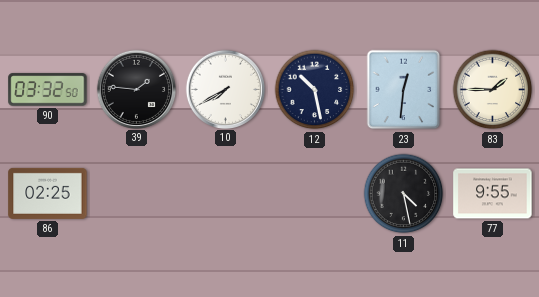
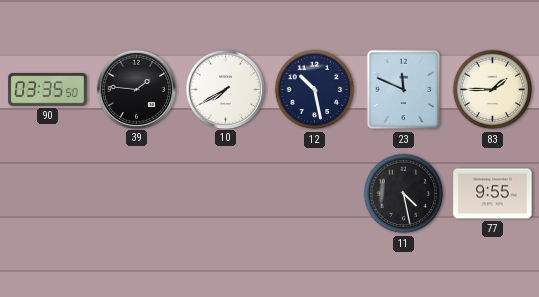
90: 03:32 -> 03:35 (48, 90)
23: 12:31 -> 11:49 (404, 90)
86: 02:25 -> none (48, 193)
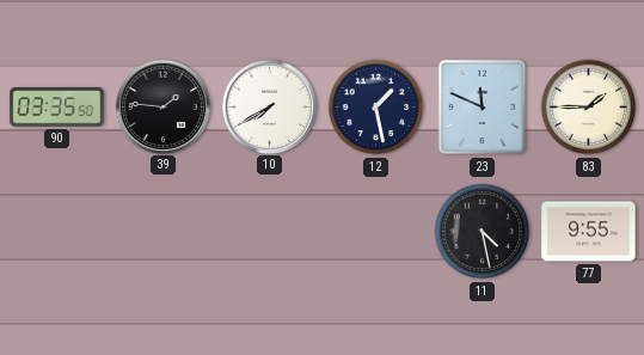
12: 10:28 -> 1:28 (376, 108)
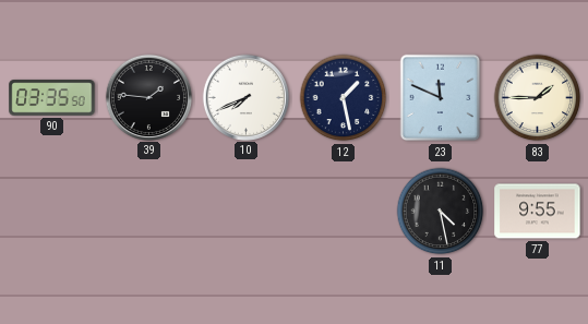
10: 7:40 -> 7:41 (245, 97)
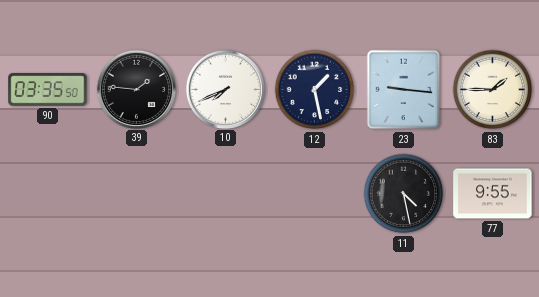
23: 11:49 -> 9:16 (404, 90)
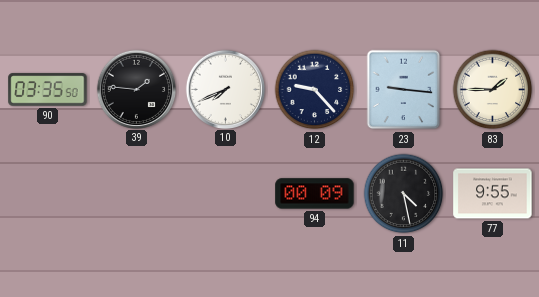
12: 1:28 -> 9:23 (315, 90)
94: none -> 00:09 (315, 194)
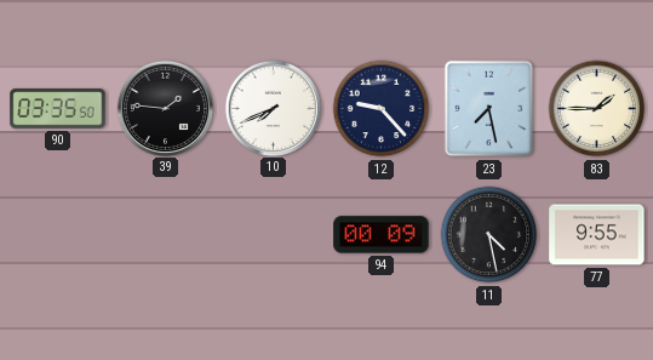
23: 9:16 -> 7:28 (489, 109)
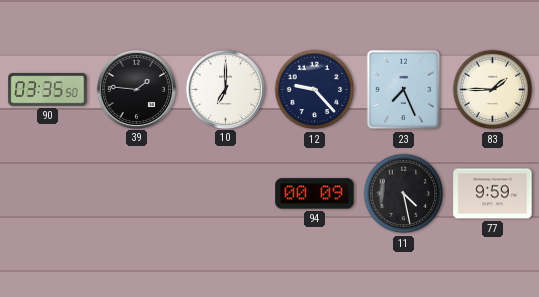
10: 7:41 -> 7:00 (225, 89)
23: 7:28 -> 7:26 (404, 90)
77: 9:55 -> 9:59 (493, 194)
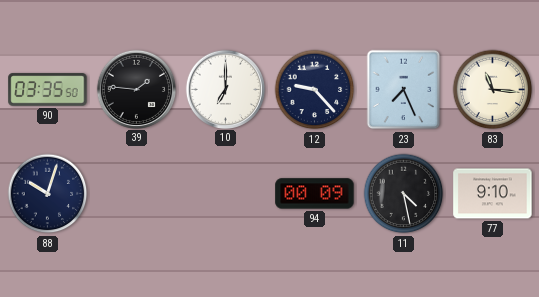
83: 1:45 -> 11:16 (493, 90)
88: none -> 10:03 (48, 194)
77: 9:59 -> 9:10 (493, 194)
